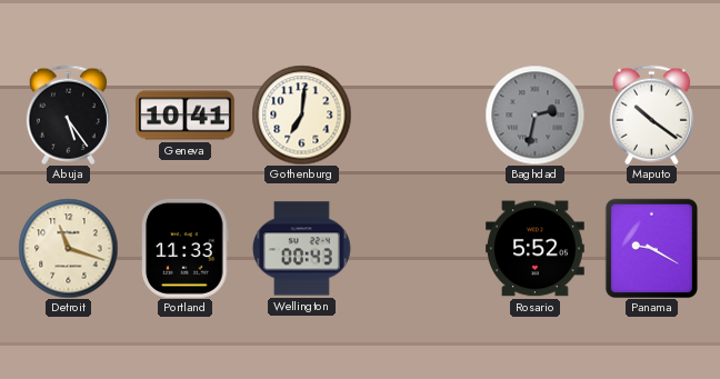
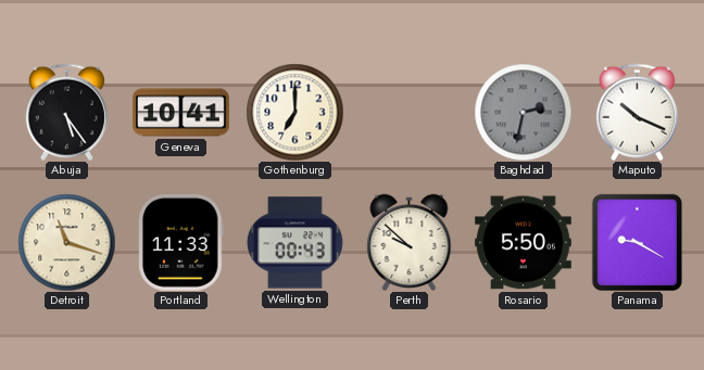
Gothenburg: 7:01 -> 7:00 (294, 112)
Maputo: 10:21 -> 10:19 (637, 112)
Perth: none -> 9:52 (410, 242)
Rosario: 5:52 -> 5:50 (524, 243)
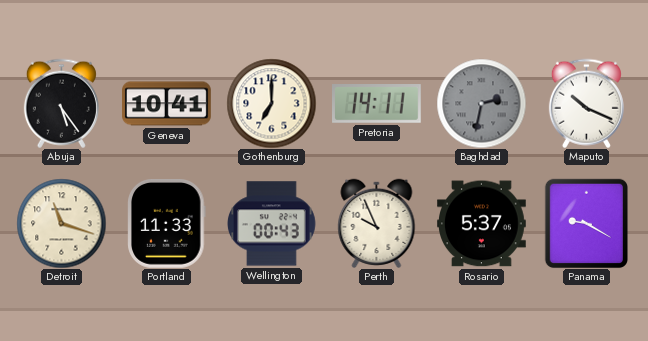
Pretoria: none -> 14:11 (377, 104)
Perth: 9:52 -> 9:56 (377, 223)
Rosario: 5:50 -> 5:37 (482, 224)
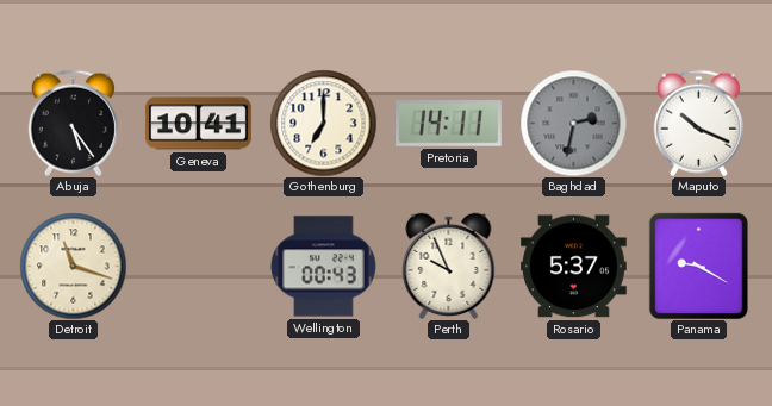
Portland: 11:33 -> none (167, 224)
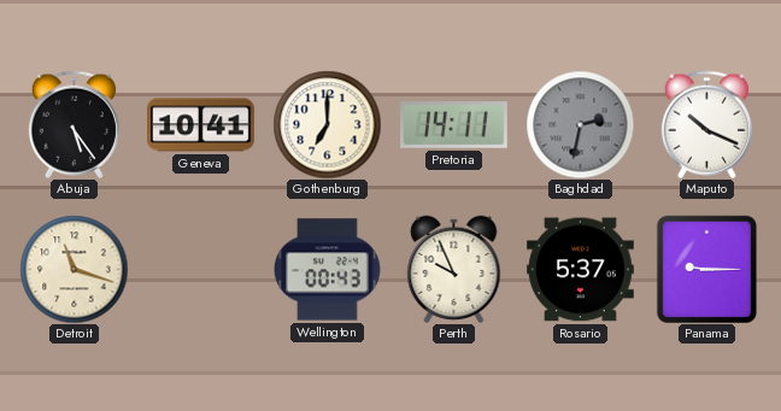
Panama: 9:20 -> 9:15 (706, 269)
